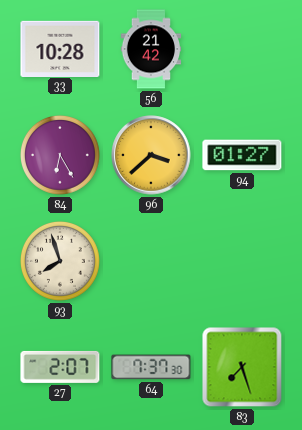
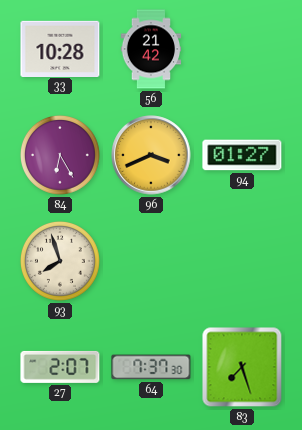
96: 3:38 -> 3:41 (151, 155)
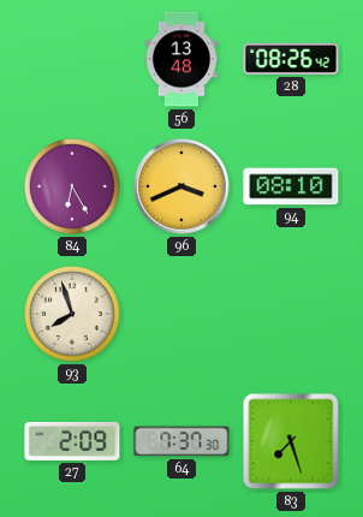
33: 10:28 -> none (60, 48)
56: 21:42 -> 13:48 (181, 59)
28: none -> 08:26 (291, 59)
94: 01:27 -> 08:10 (291, 186)
27: 2:07 -> 2:09 (72, 441)
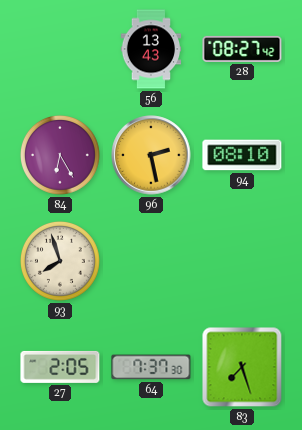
56: 13:48 -> 13:43 (151, 49)
28: 08:26 -> 08:27 (242, 49)
96: 3:41 -> 2:28 (151, 155)
27: 2:09 -> 2:05 (60, 367)
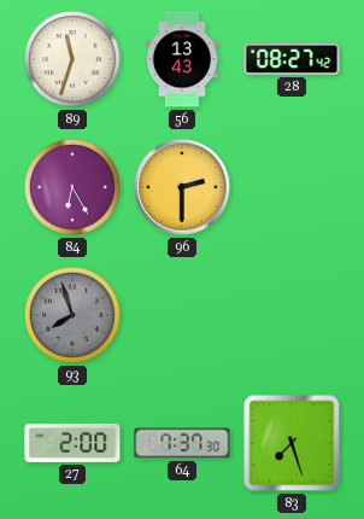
89: none -> 11:33 (72, 59)
96: 2:28 -> 2:30 (182, 187)
94: 08:10 -> none (242, 155)
93 dial: cream -> grey (72, 315)
27: 2:05 -> 2:00 (72, 443)
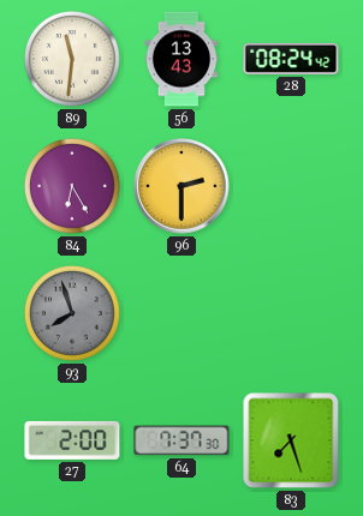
89: 11:33 -> 11:31 (72, 59)
28: 08:27 -> 08:24 (291, 59)
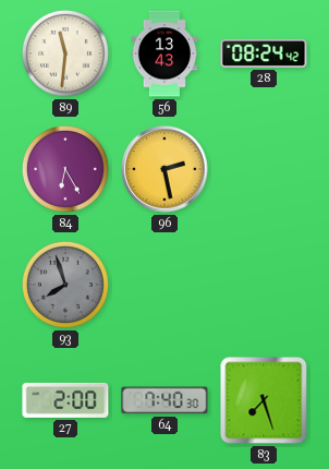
96: 2:30 -> 2:28 (164, 169)
64: 7:37 -> 7:40 (164, 400)
